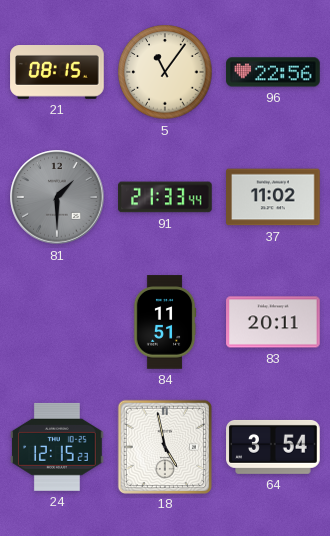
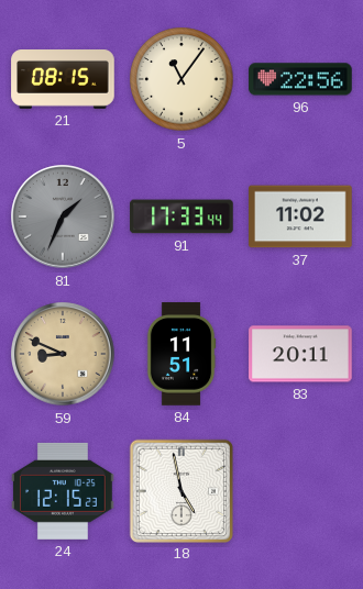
81: 1:30 -> 1:34 (63, 216)
91: 21:33 -> 17:33 (182, 216)
59: none -> 8:49 (63, 354)
64: 3:54 -> none (273, 447)
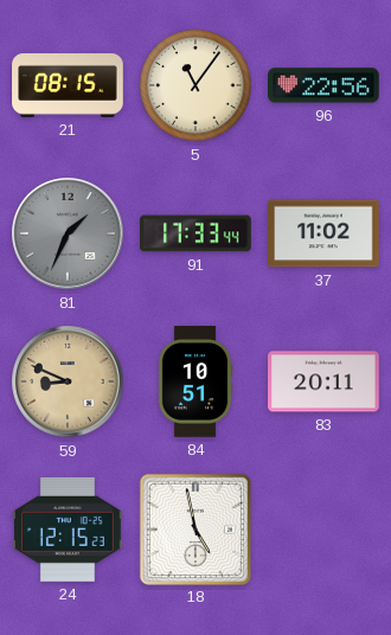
84: 11:51 -> 10:51 (195, 381)
